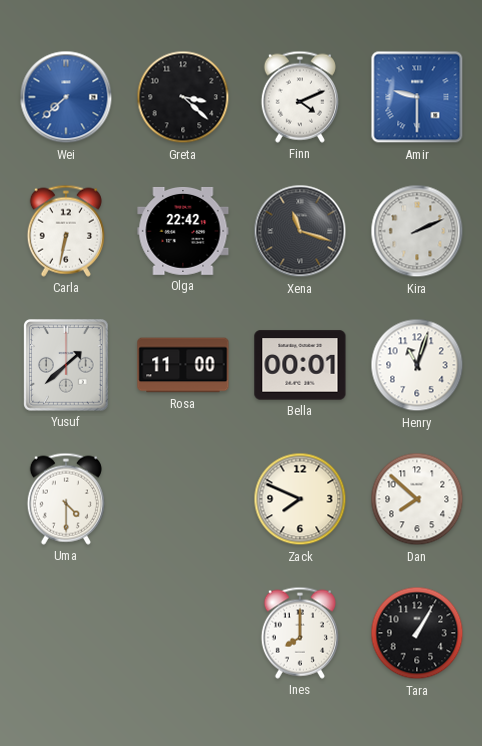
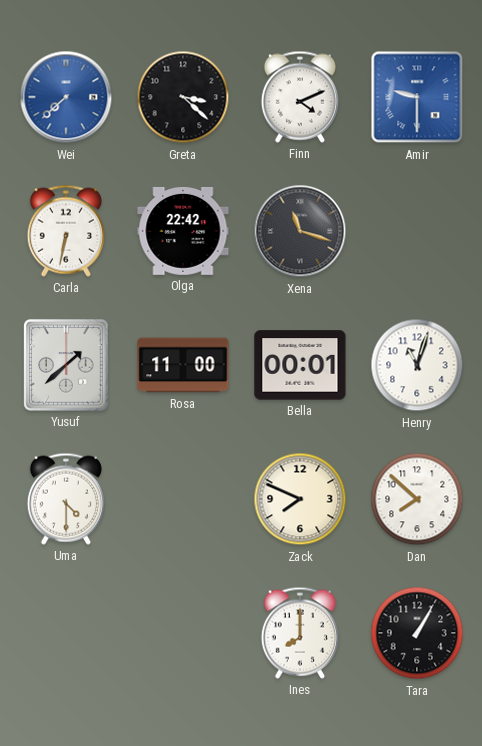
Kira: 2:11 -> none (417, 231)
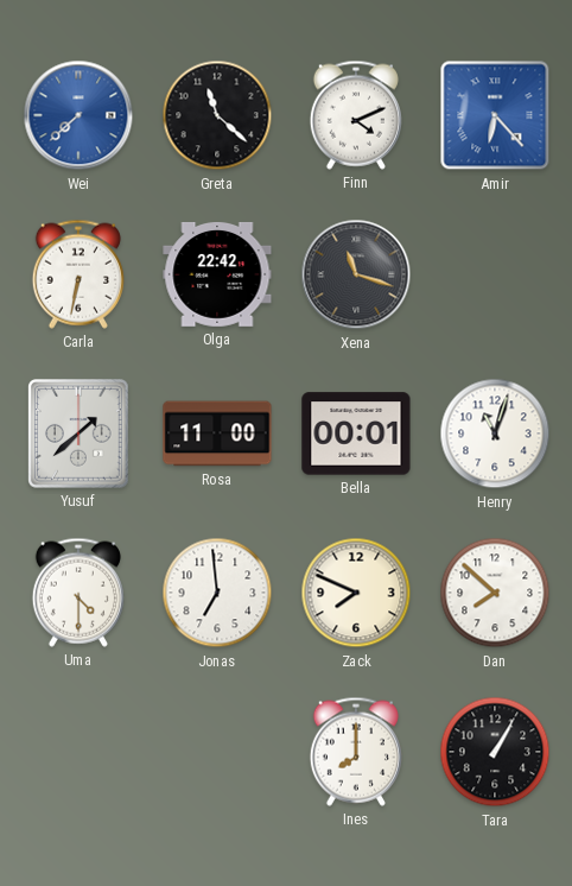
Greta: 3:22 -> 11:22 (217, 115)
Amir: 9:30 -> 6:23 (495, 115)
Jonas: none -> 6:59 (217, 593)
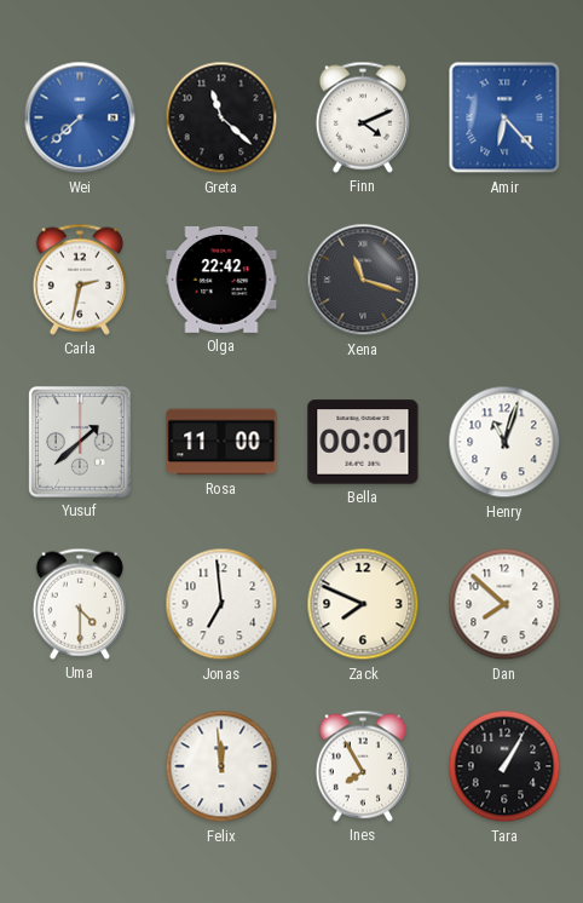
Carla: 6:32 -> 2:32 (80, 280)
Felix: none -> 11:59 (221, 766)
Ines: 8:00 -> 7:55 (363, 766)
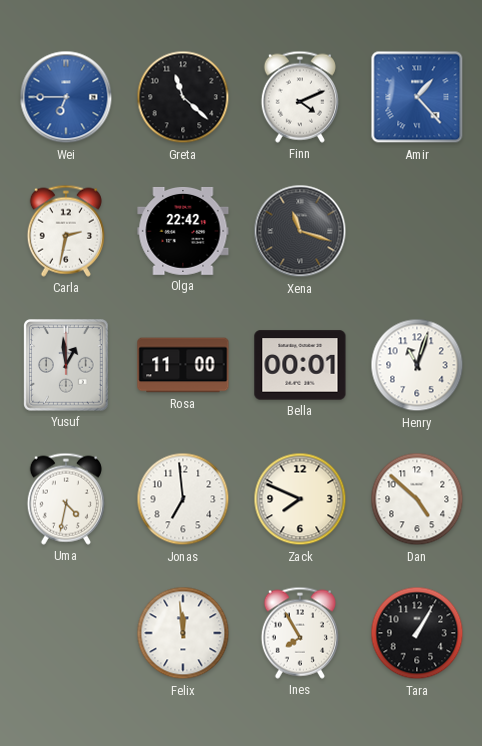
Wei: 7:38 -> 6:45 (66, 97)
Amir: 6:23 -> 1:23 (417, 97)
Yusuf: 1:38 -> 12:59 (66, 365)
Uma: 4:30 -> 4:32 (66, 499)
Dan: 7:52 -> 4:52 (417, 499)
